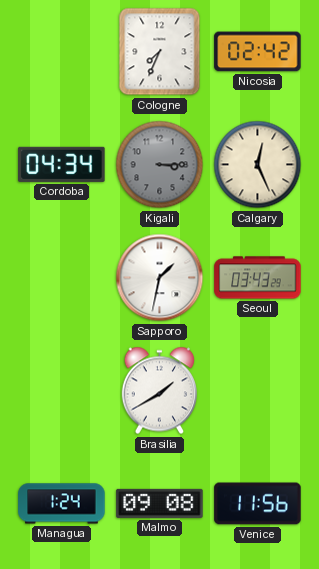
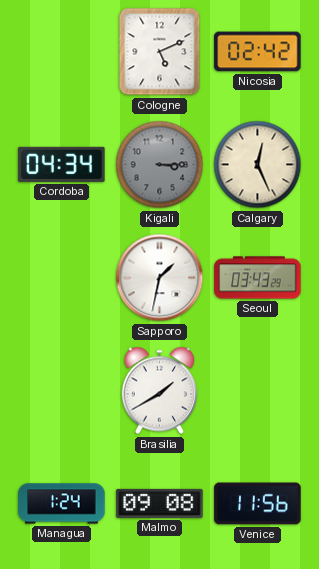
Cologne: 7:34 -> 5:11 (160, 52)
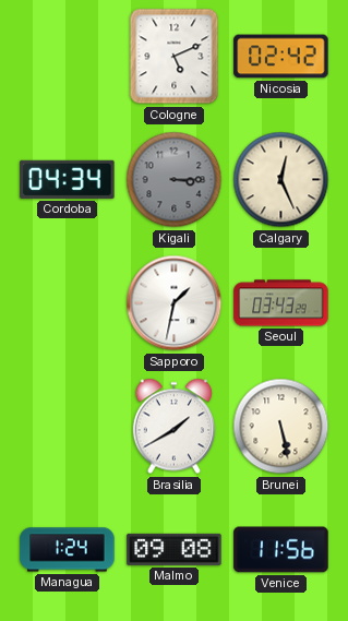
Brunei: none -> 5:28 (281, 427)
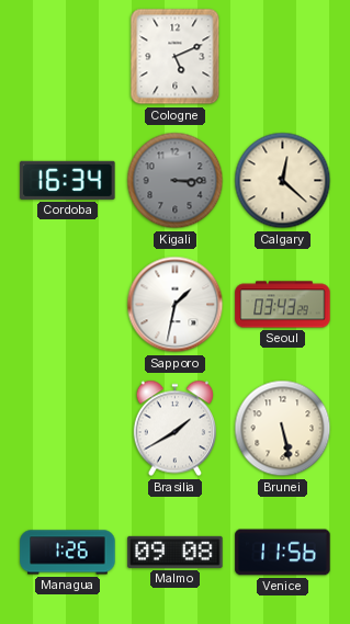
Nicosia: 02:42 -> none (281, 57)
Cordoba: 04:34 -> 16:34 (68, 180)
Calgary: 12:26 -> 12:22 (283, 181)
Managua: 1:24 -> 1:26 (68, 553)
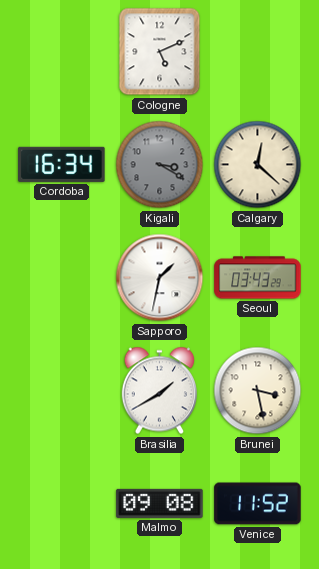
Kigali: 3:15 -> 3:20 (160, 165)
Brunei: 5:28 -> 3:28 (258, 391)
Managua: 1:26 -> none (68, 553)
Venice: 11:56 -> 11:52 (258, 504)
